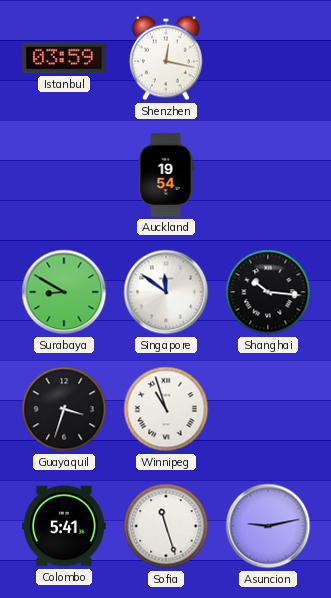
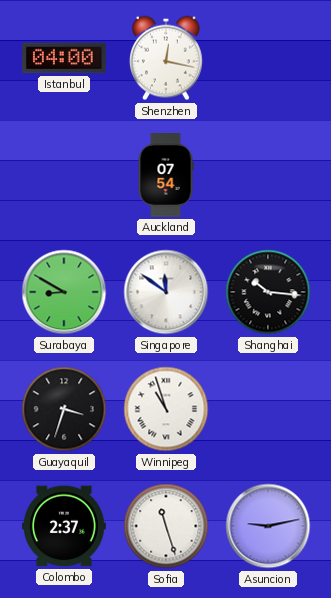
Istanbul: 03:59 -> 04:00 (64, 58)
Auckland: 19:54 -> 07:54 (166, 176)
Colombo: 5:41 -> 2:37 (64, 526)
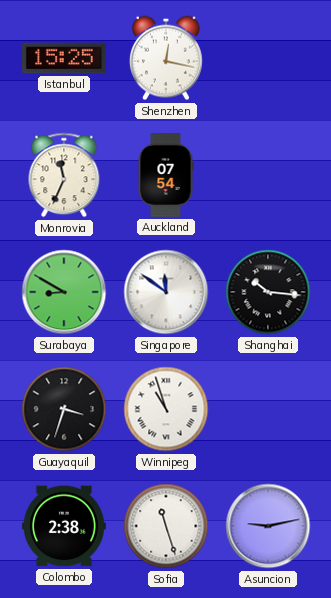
Istanbul: 04:00 -> 15:25 (64, 58)
Monrovia: none -> 11:34 (64, 175)
Colombo: 2:37 -> 2:38 (64, 526)
